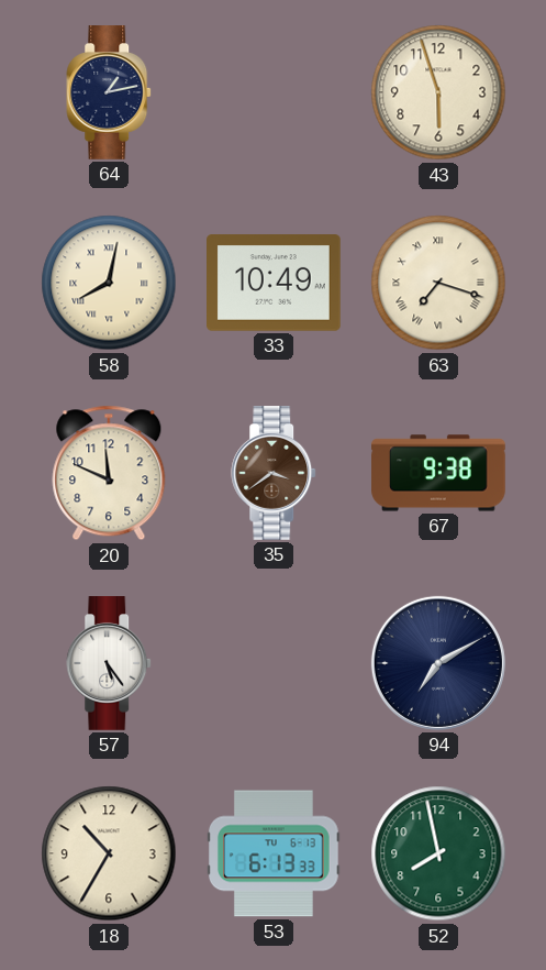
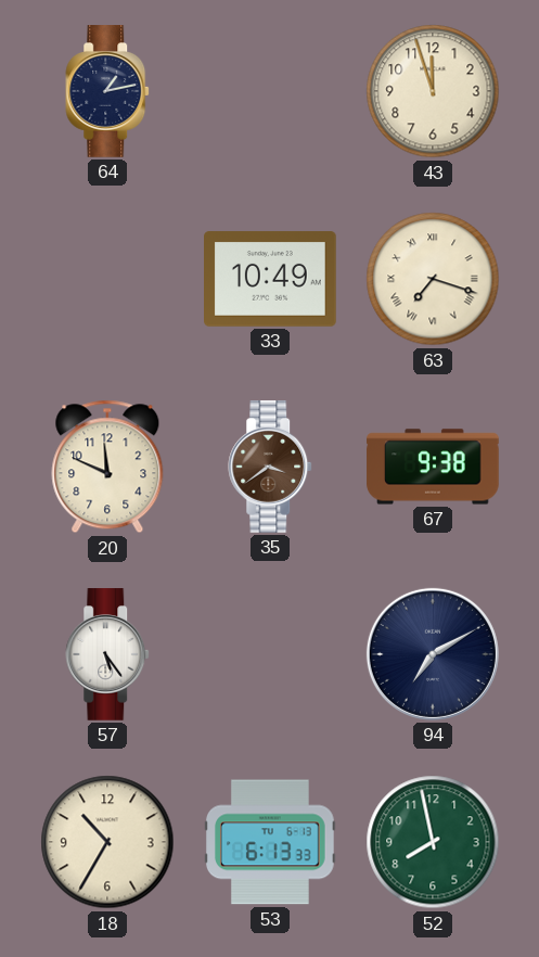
43: 5:57 -> 11:57 (433, 91)
58: 8:02 -> none (109, 283)
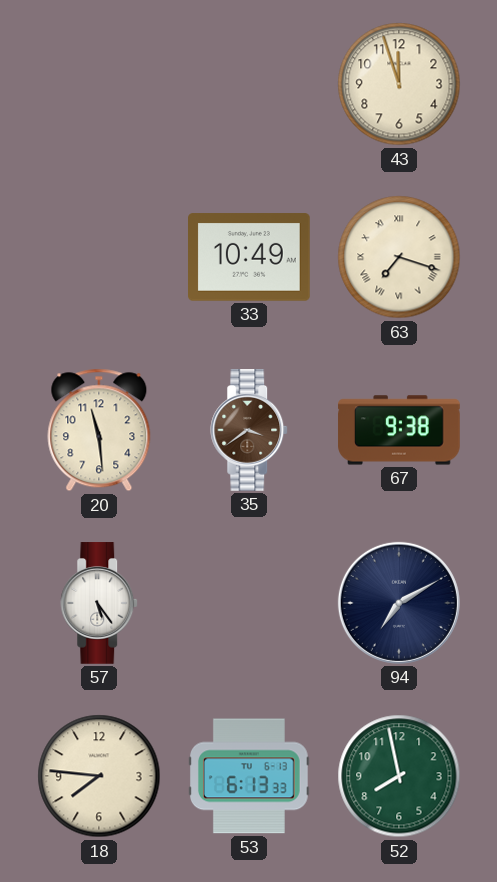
64: 1:13 -> none (108, 91)
20: 11:49 -> 11:29 (99, 430)
18: 10:35 -> 7:46 (99, 776)
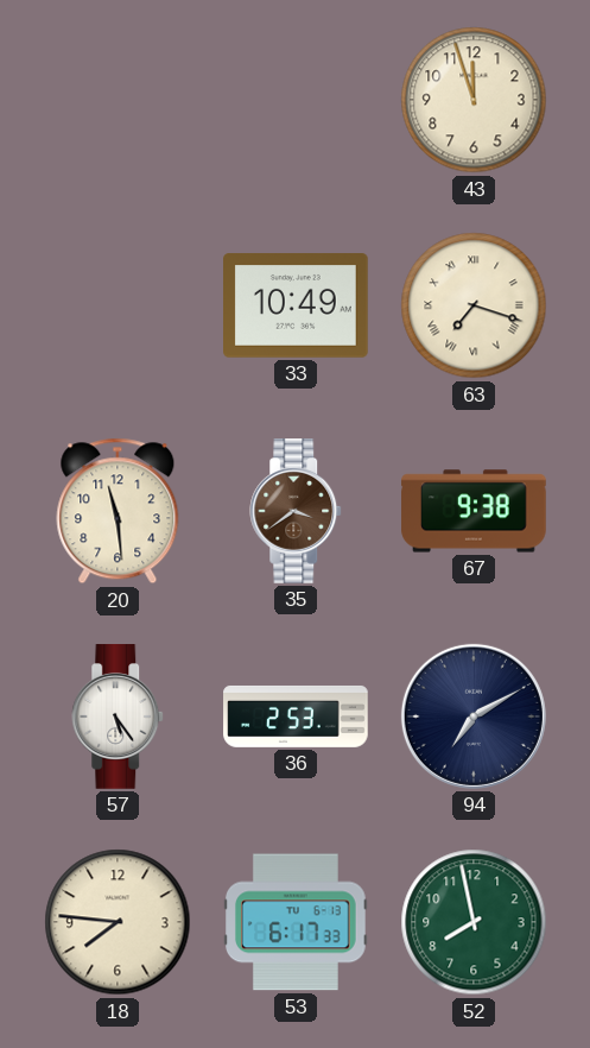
36: none -> 2:53 (296, 716)
53: 6:13 -> 6:17 (297, 922)
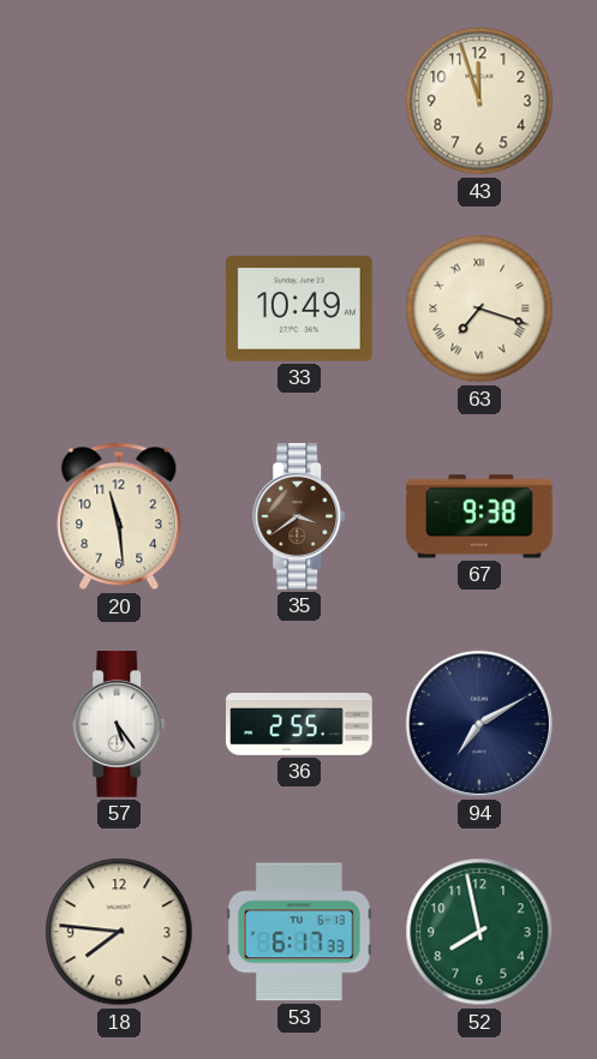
36: 2:53 -> 2:55 (299, 724)
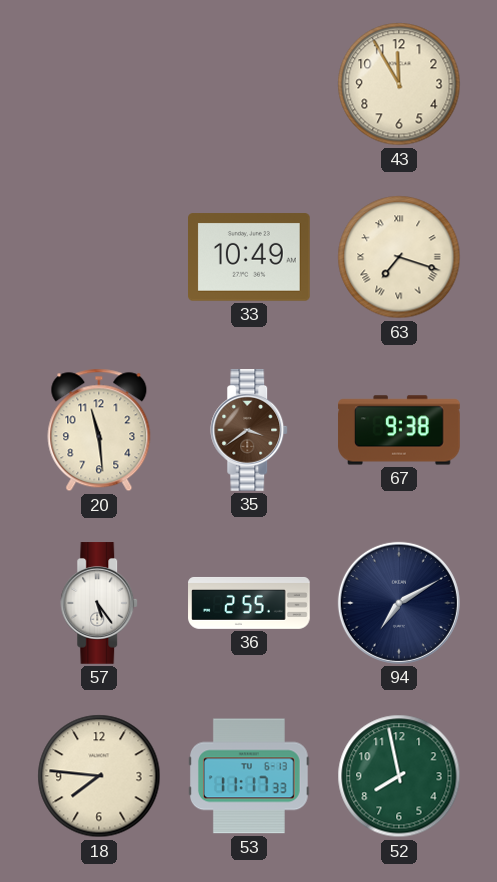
43: 11:57 -> 11:55 (399, 84)
53: 6:17 -> 11:17 (250, 776)
